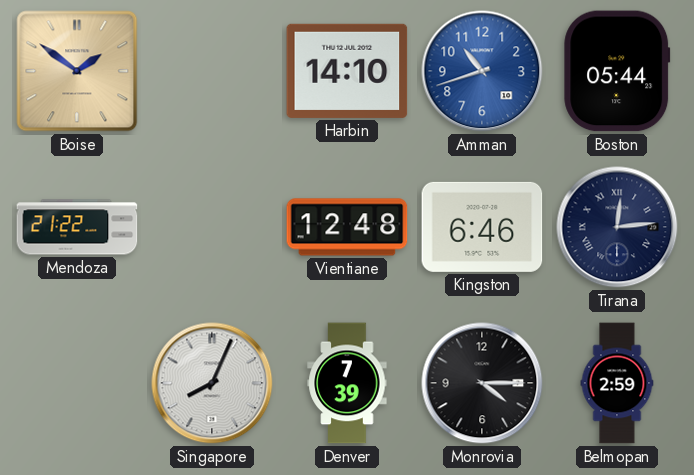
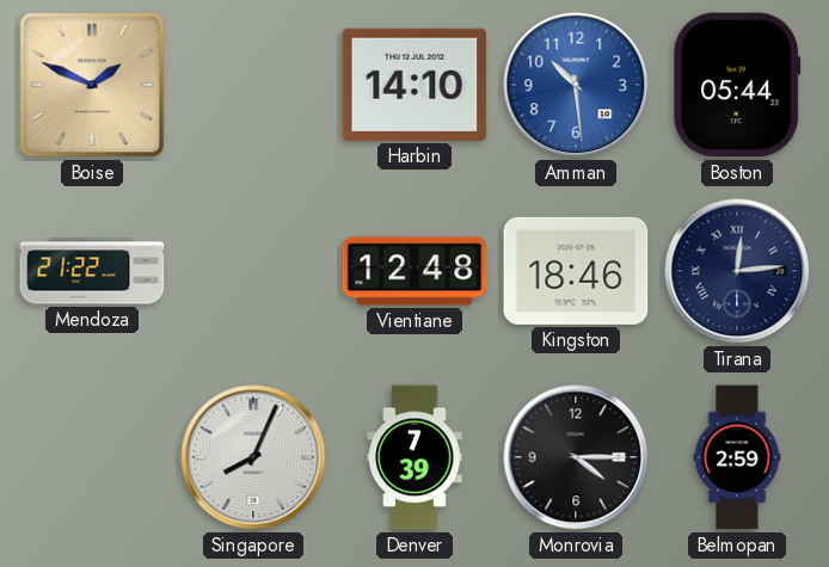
Boise: 1:51 -> 1:49 (92, 85)
Amman: 10:42 -> 10:29 (576, 85)
Kingston: 6:46 -> 18:46 (576, 271)
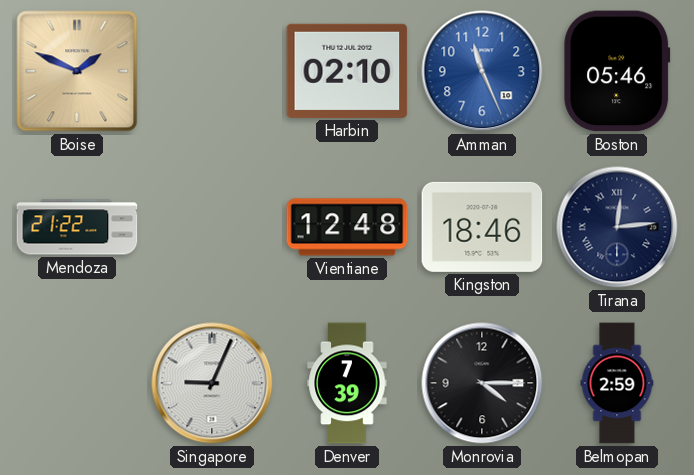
Harbin: 14:10 -> 02:10 (347, 71)
Amman: 10:29 -> 11:26 (482, 71)
Boston: 05:44 -> 05:46 (617, 71)
Singapore: 8:04 -> 9:04 (212, 383)
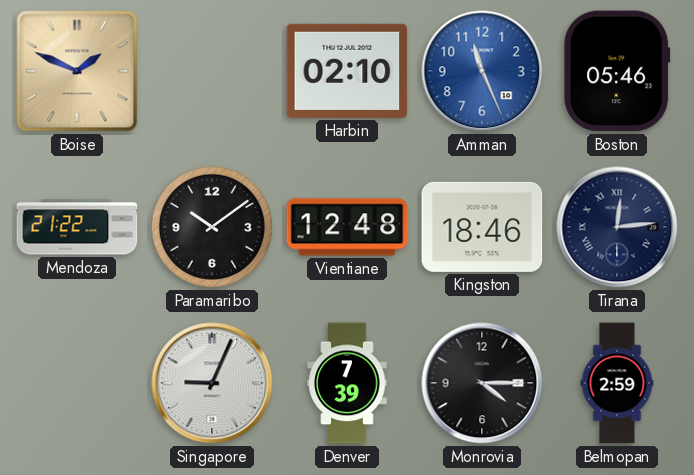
Paramaribo: none -> 10:09 (212, 227)
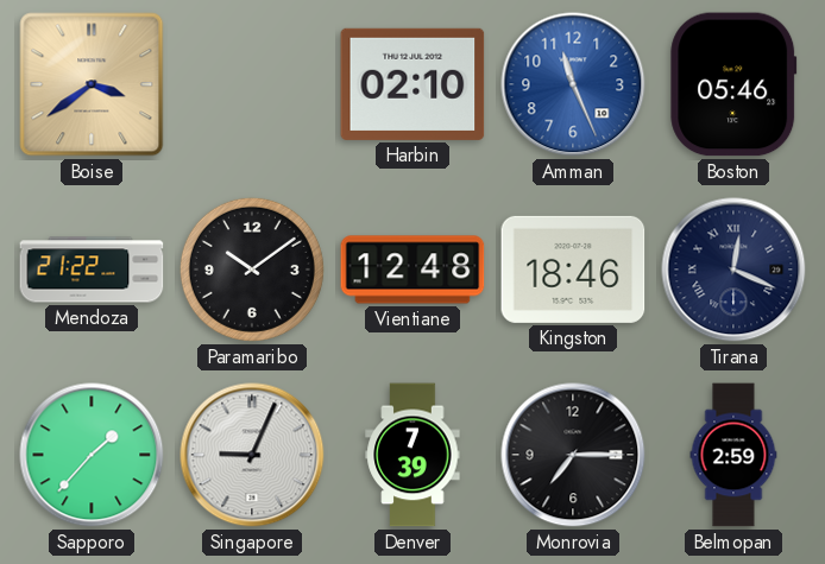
Boise: 1:49 -> 3:39 (92, 84)
Tirana: 12:14 -> 12:19 (733, 270)
Sapporo: none -> 1:37 (92, 455)
Monrovia: 4:15 -> 7:15 (573, 455)
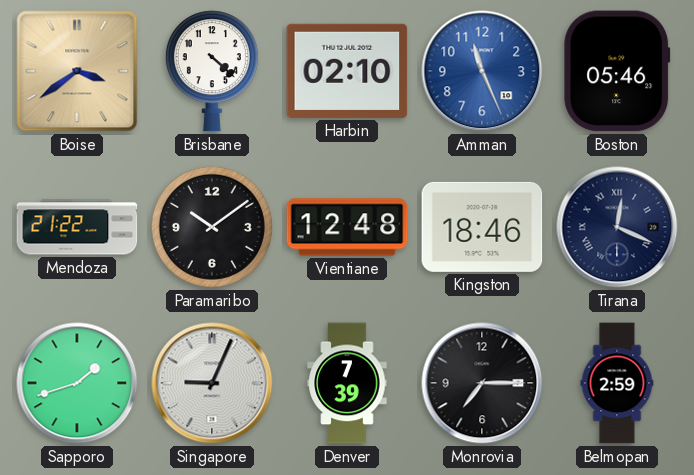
Brisbane: none -> 4:22 (212, 71)
Sapporo: 1:37 -> 1:42 (77, 383)
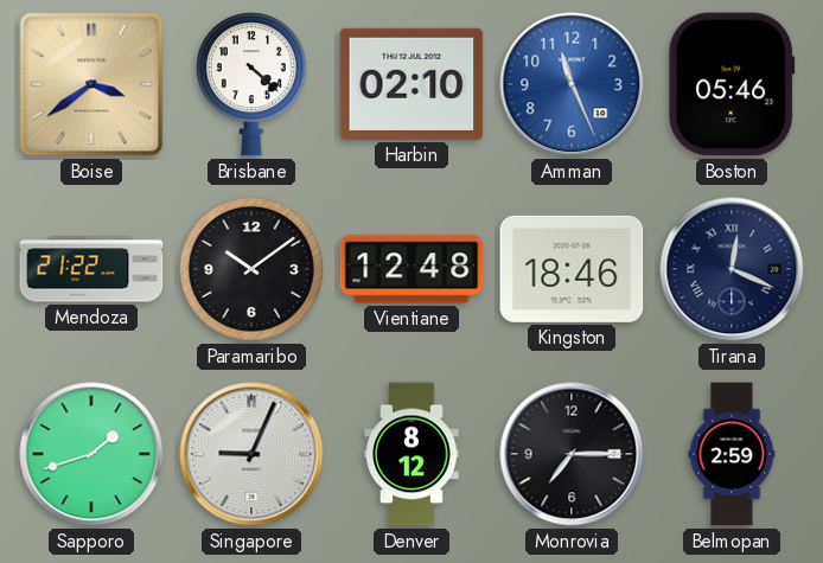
Denver: 7:39 -> 8:12 (411, 454)
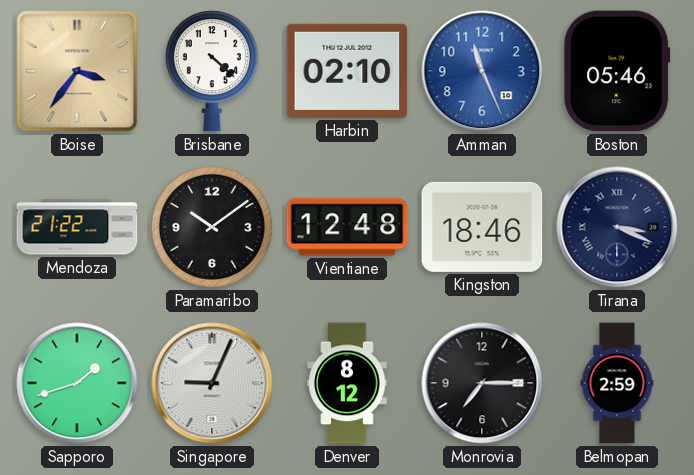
Boise: 3:39 -> 3:36 (77, 71)
Tirana: 12:19 -> 3:19 (617, 227)
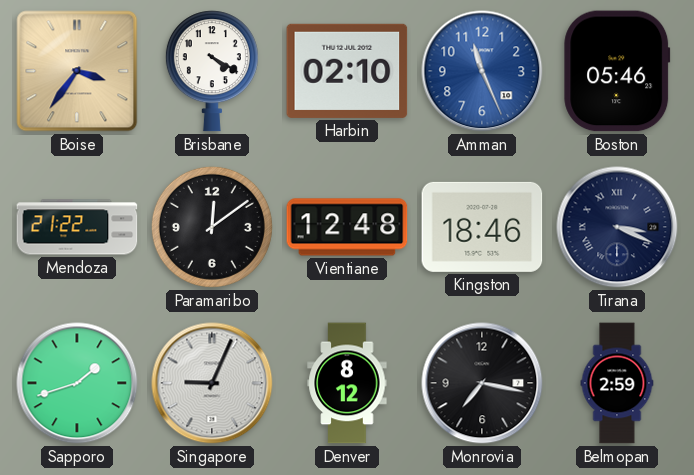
Brisbane: 4:22 -> 4:20 (212, 71)
Paramaribo: 10:09 -> 12:09 (212, 227)
Monrovia: 7:15 -> 7:17 (482, 383)
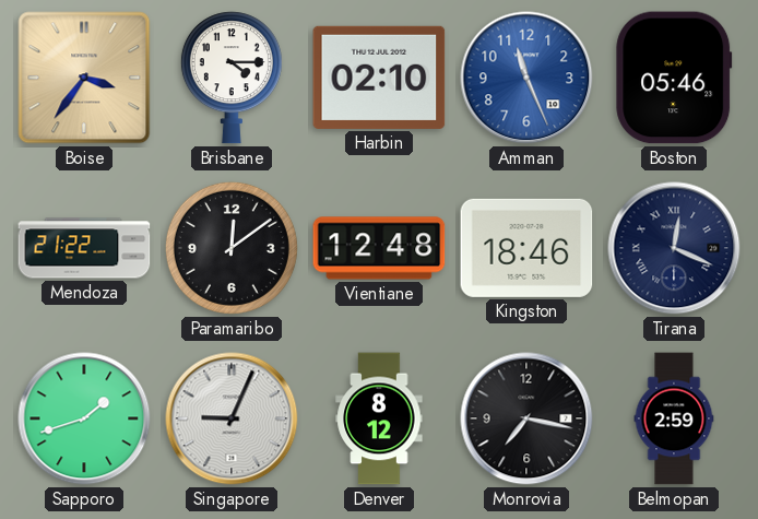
Brisbane: 4:20 -> 4:15 (232, 78)
Tirana: 3:19 -> 12:19 (674, 248)
